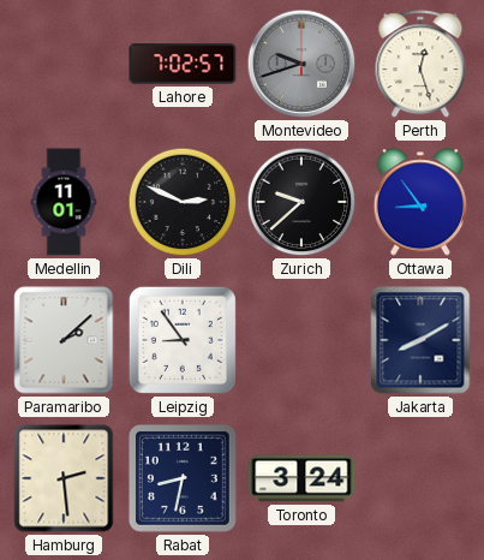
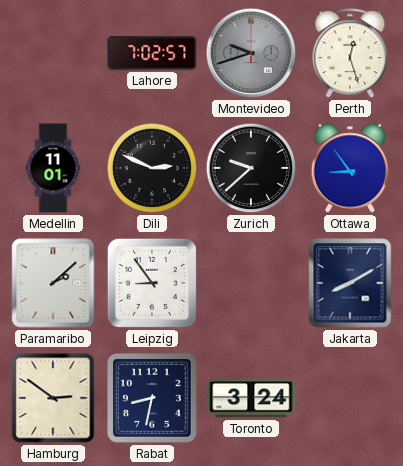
Hamburg: 2:29 -> 2:51 (53, 398)
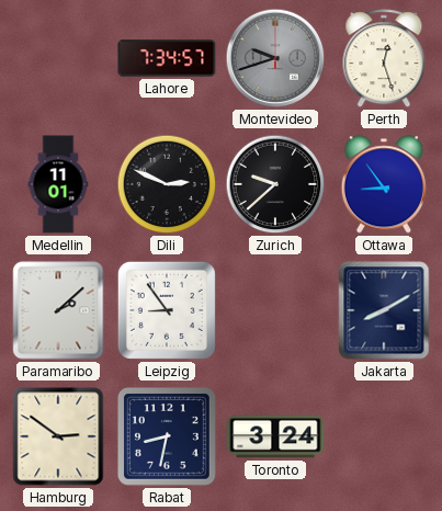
Lahore: 7:02 -> 7:34 (167, 58)
